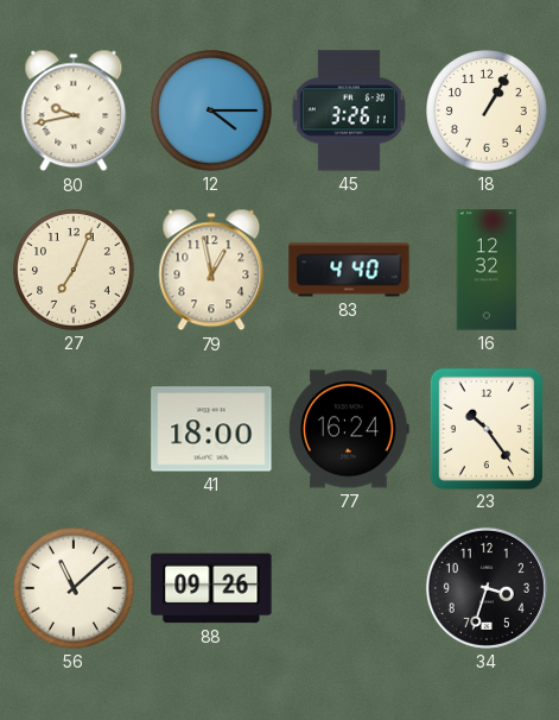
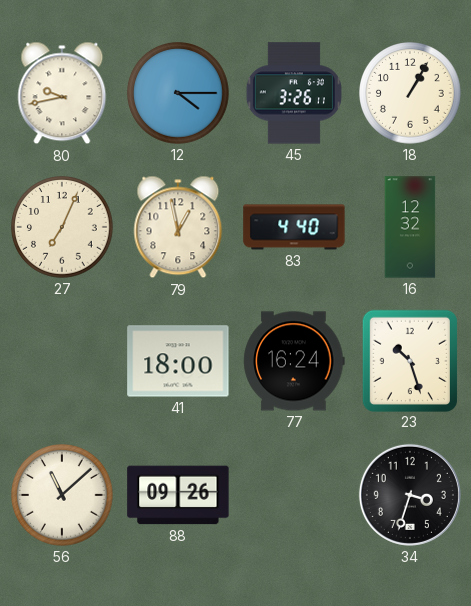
23: 10:24 -> 10:27 (410, 360)
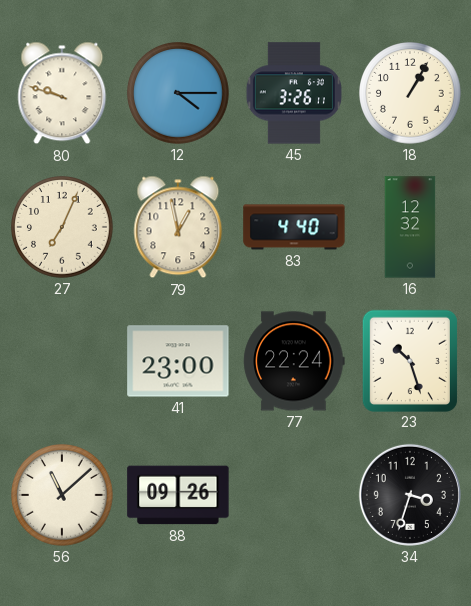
80: 9:43 -> 9:48 (62, 93)
41: 18:00 -> 23:00 (178, 361)
77: 16:24 -> 22:24 (294, 361)
